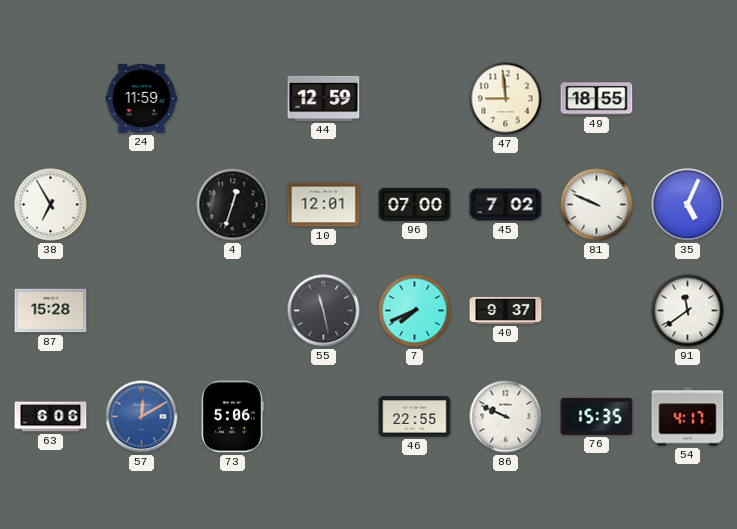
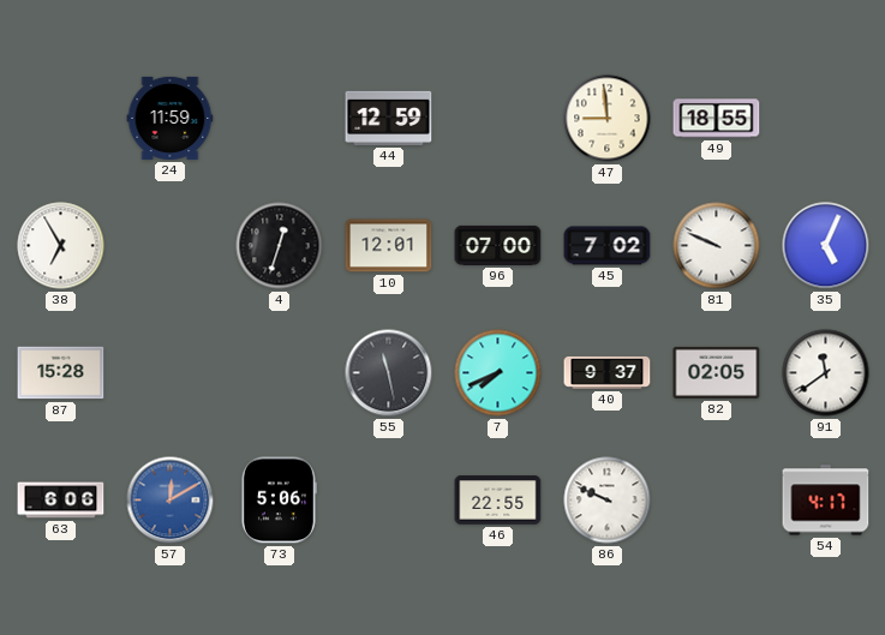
82: none -> 02:05 (717, 372)
76: 15:35 -> none (597, 416)
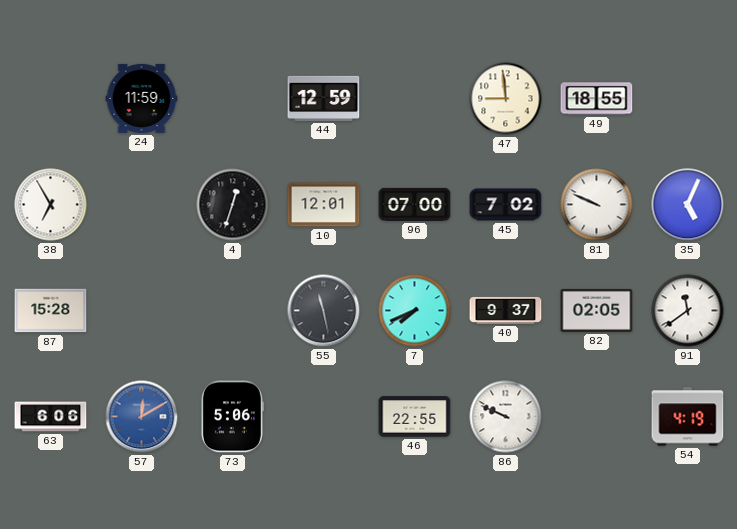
54: 4:17 -> 4:19 (688, 417)
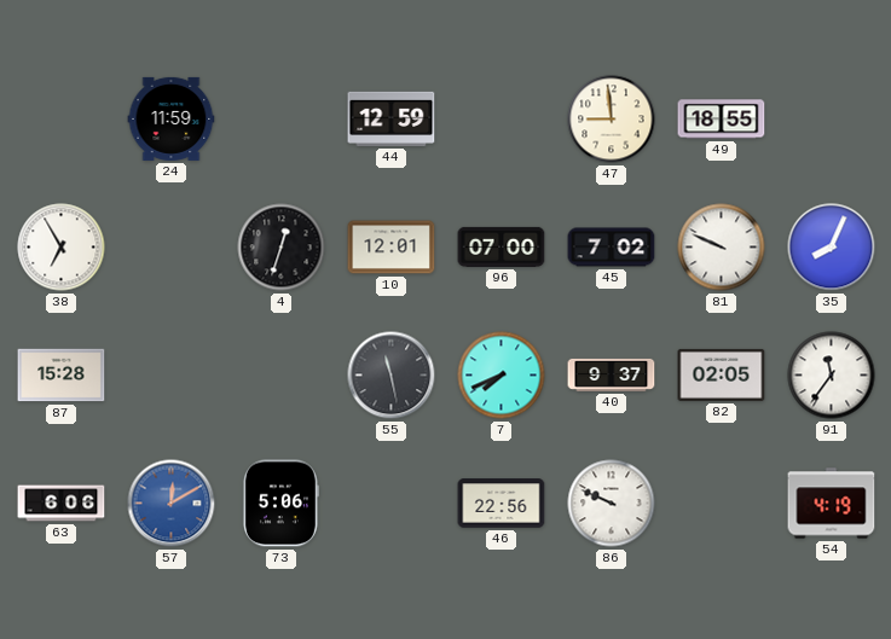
35: 5:04 -> 8:04 (832, 248)
91: 11:39 -> 11:36 (832, 376)
46: 22:55 -> 22:56 (502, 504)
